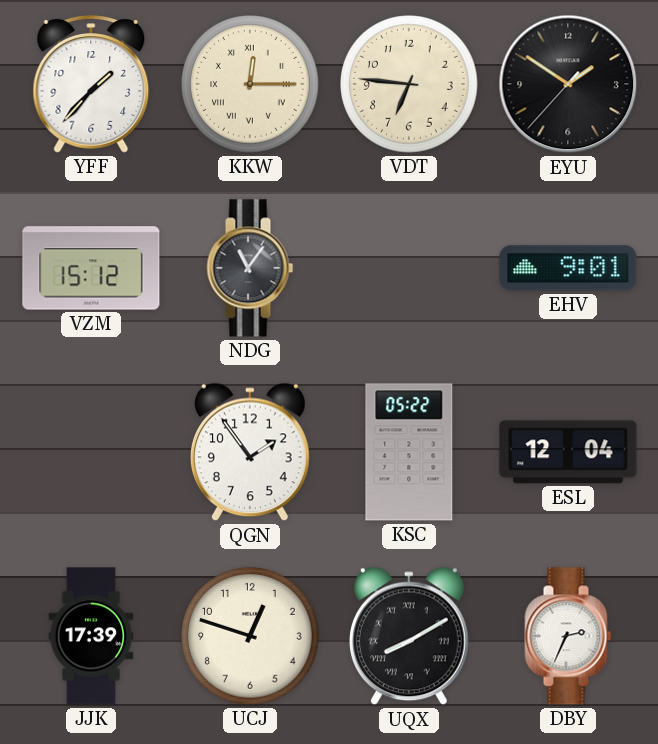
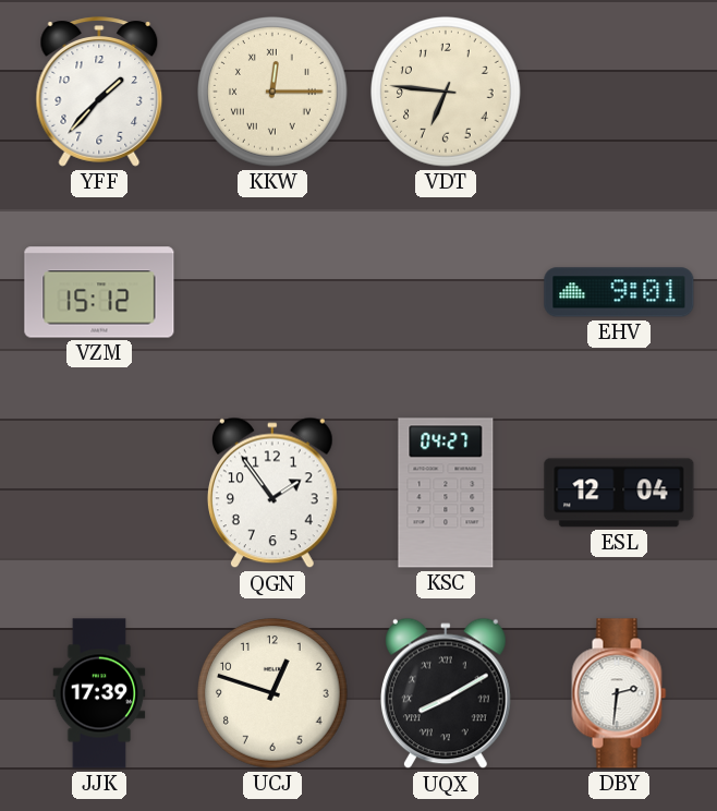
EYU: 1:50 -> none (568, 84)
NDG: 11:06 -> none (250, 268)
KSC: 05:22 -> 04:27 (446, 493)
DBY: 2:34 -> 2:31 (619, 693)
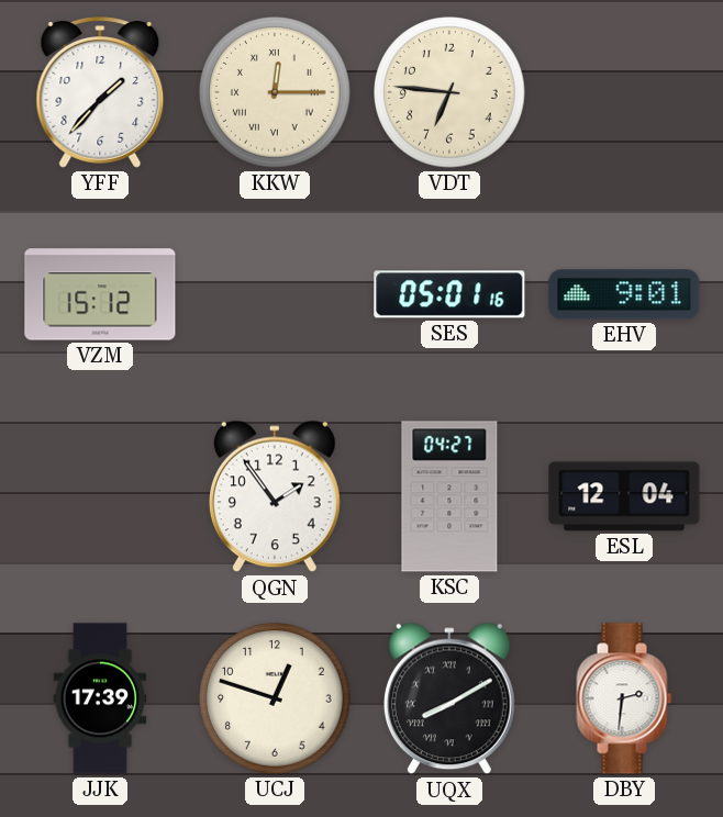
SES: none -> 05:01 (449, 294)
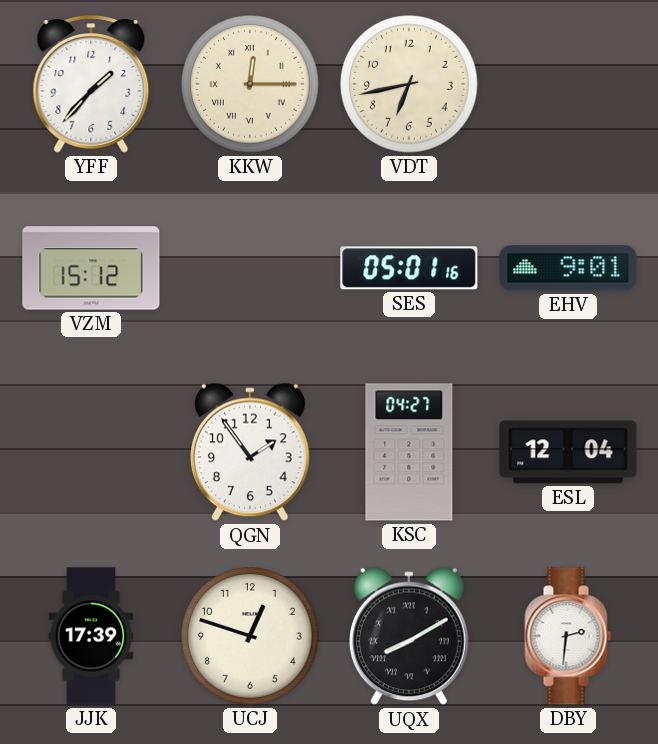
VDT: 6:46 -> 6:43 (409, 84)
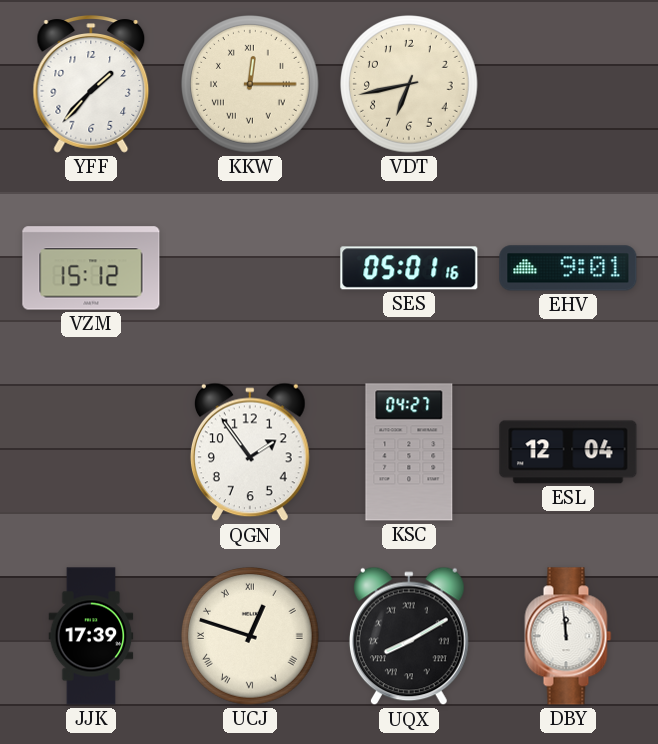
UCJ numerals: Arabic -> Roman (250, 636)
DBY: 2:31 -> 11:59 (568, 636)
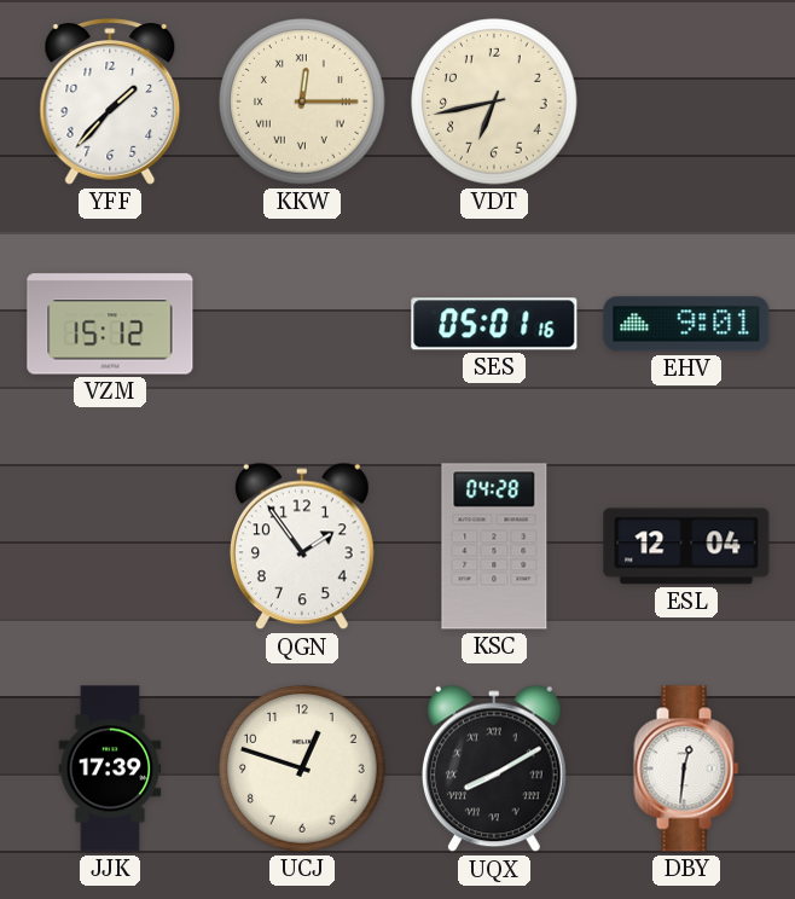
KSC: 04:27 -> 04:28 (494, 546)
UCJ numerals: Roman -> Arabic (302, 768)
DBY: 11:59 -> 12:31 (686, 768)
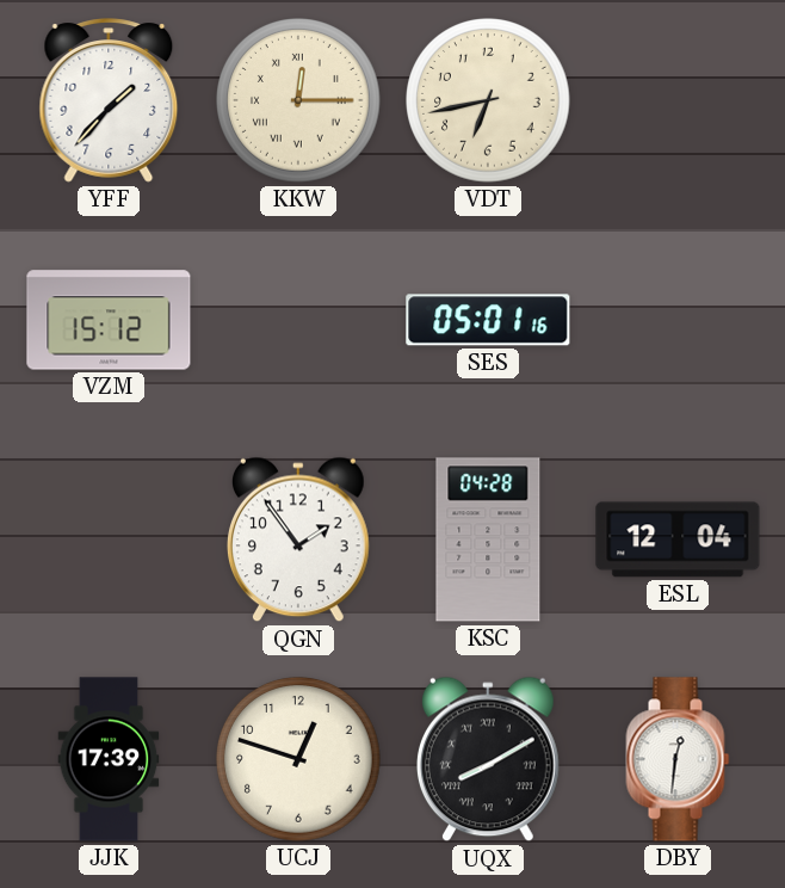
EHV: 9:01 -> none (686, 324)
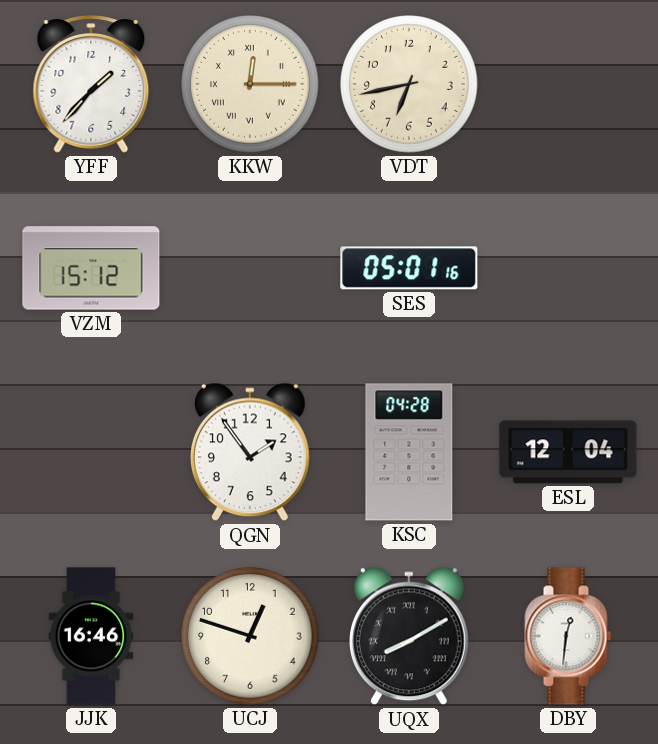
JJK: 17:39 -> 16:46 (91, 636)
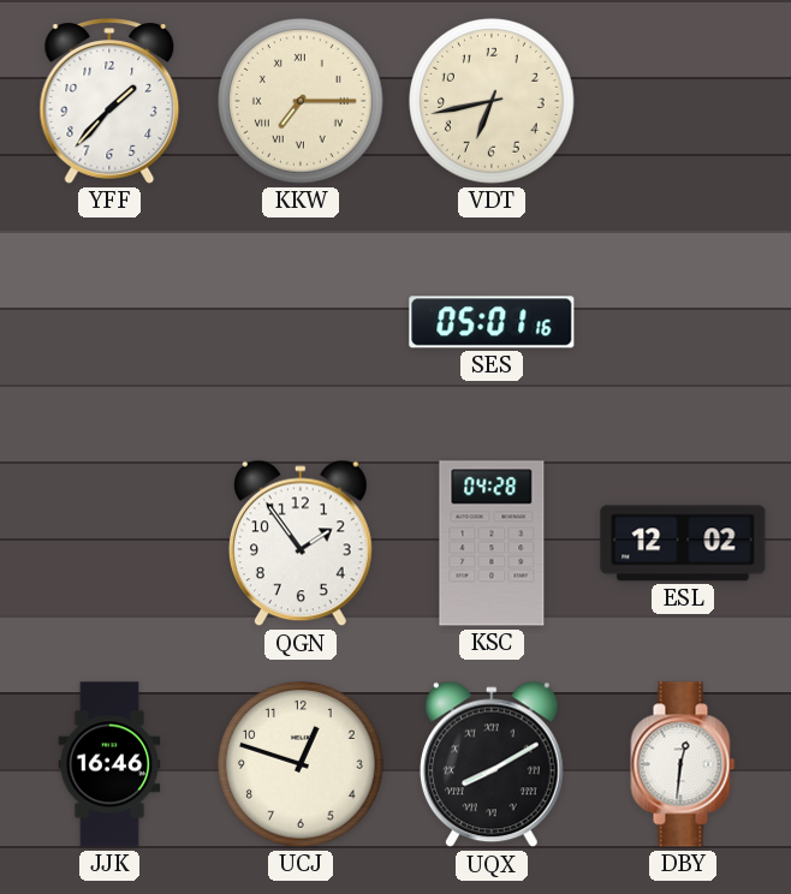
KKW: 12:15 -> 7:15 (301, 101)
VZM: 15:12 -> none (91, 268)
ESL: 12:04 -> 12:02 (683, 543)
